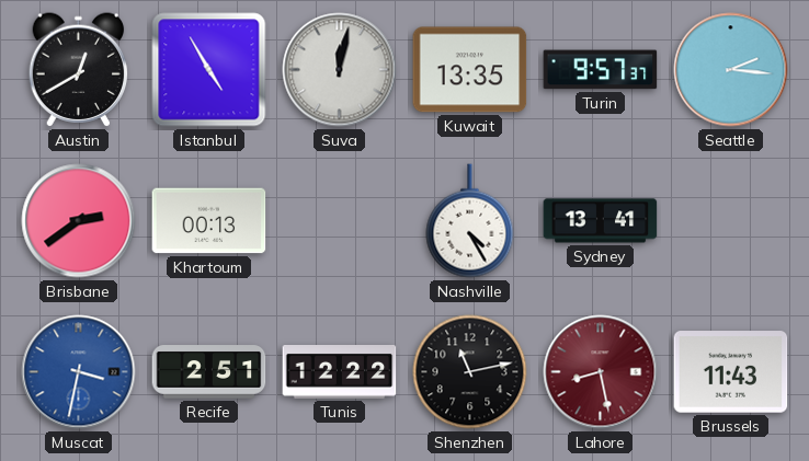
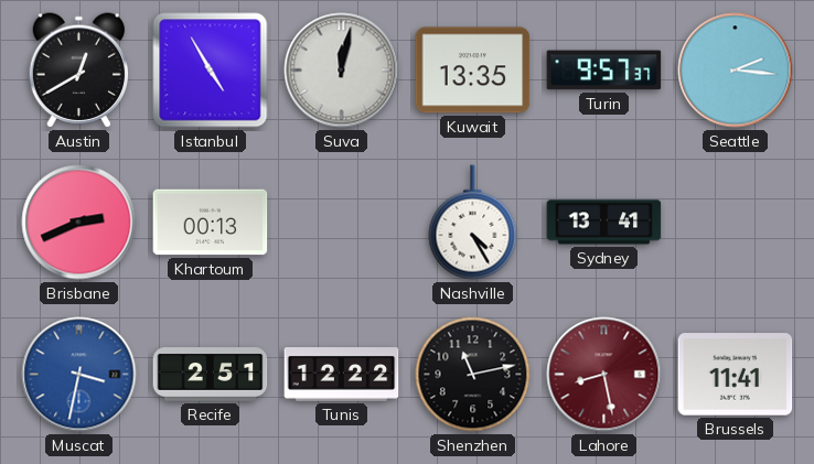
Brisbane: 2:39 -> 2:41 (79, 223)
Brussels: 11:43 -> 11:41 (736, 375)
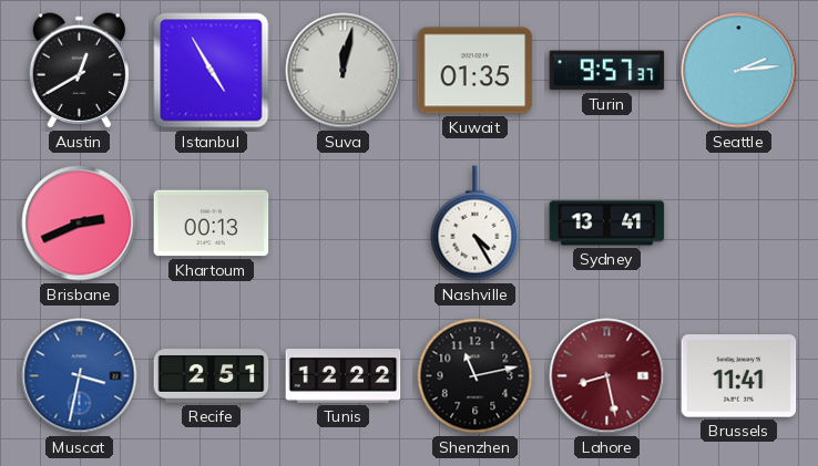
Kuwait: 13:35 -> 01:35 (476, 71)
Seattle: 2:16 -> 2:14 (739, 71)
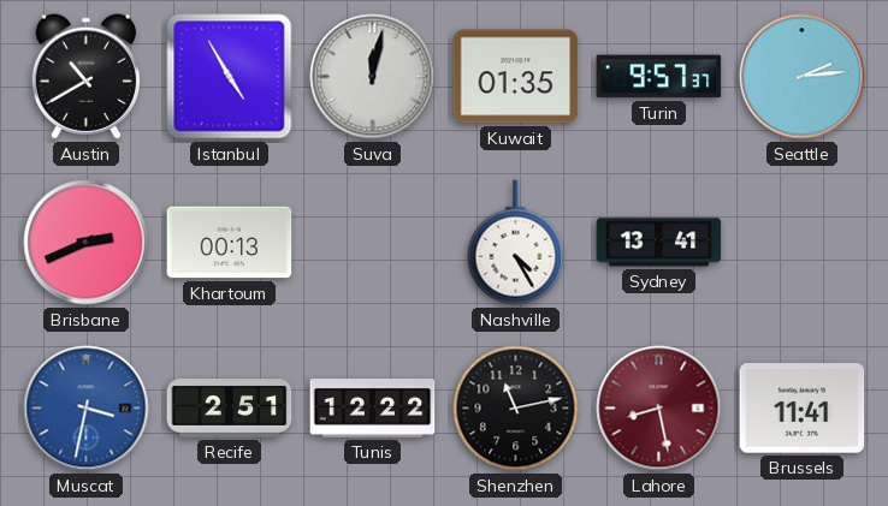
Austin: 12:40 -> 10:40 (87, 77)
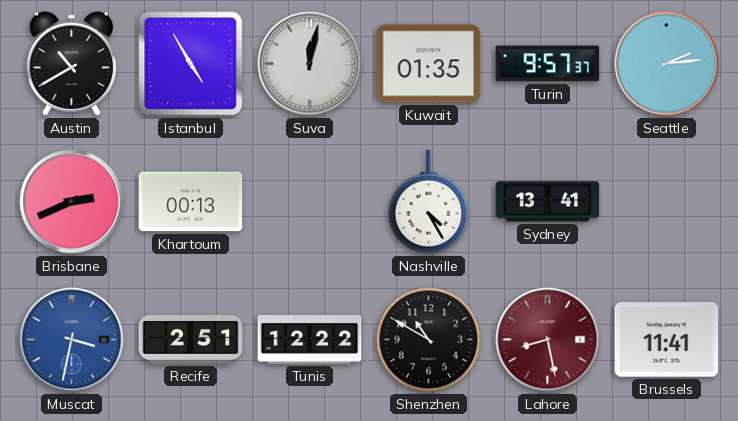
Shenzhen: 11:13 -> 10:50 (429, 340)
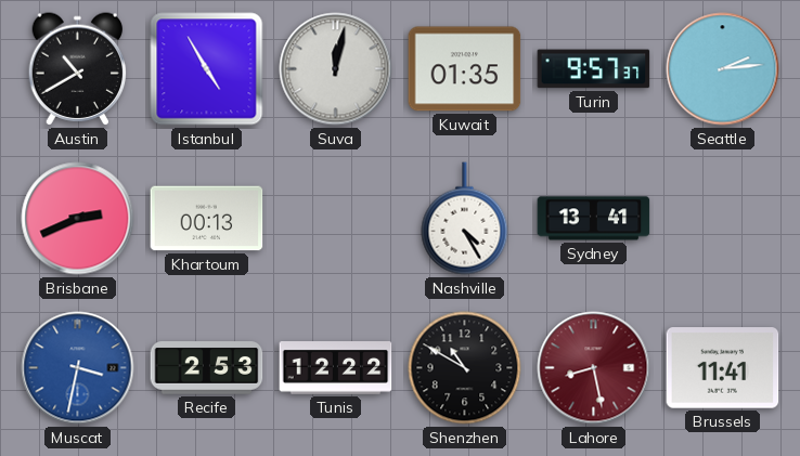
Recife: 2:51 -> 2:53 (207, 368)
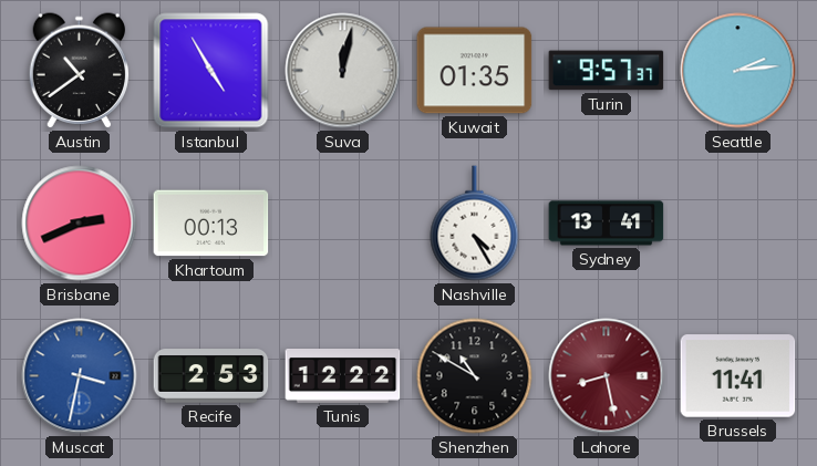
Austin: 10:40 -> 10:39 (80, 71)
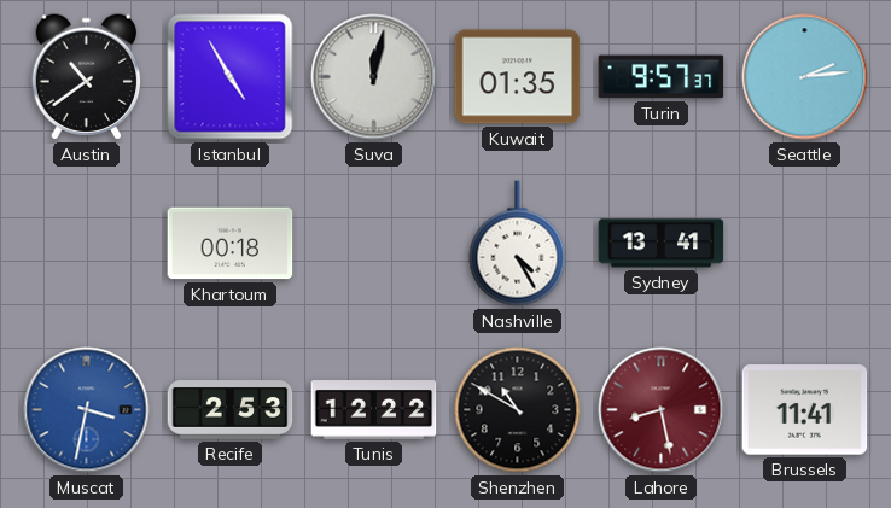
Brisbane: 2:41 -> none (80, 224)
Khartoum: 00:13 -> 00:18 (231, 244)
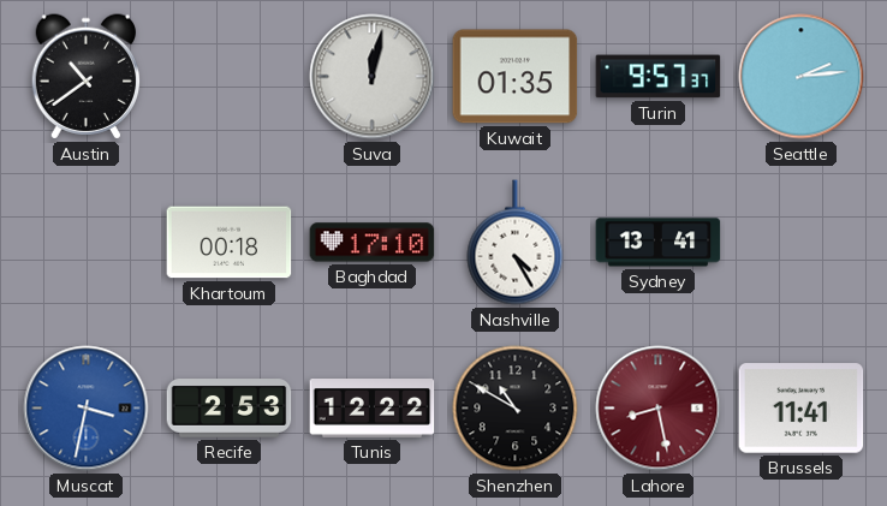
Istanbul: 4:55 -> none (231, 77)
Baghdad: none -> 17:10 (373, 243)
